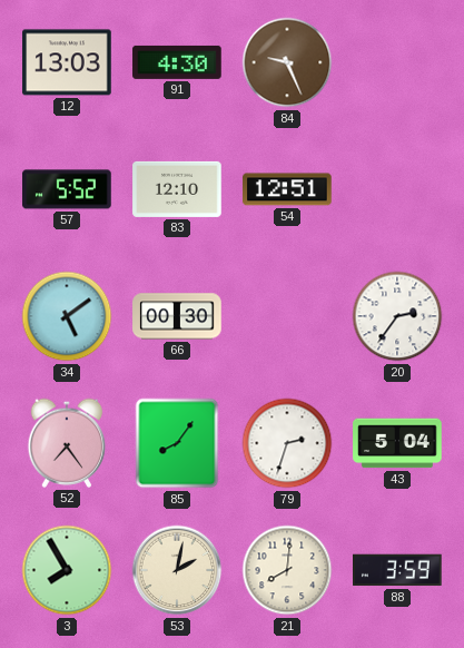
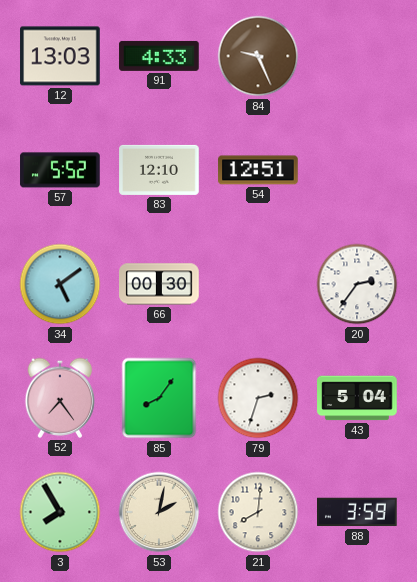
91: 4:30 -> 4:33 (159, 56)
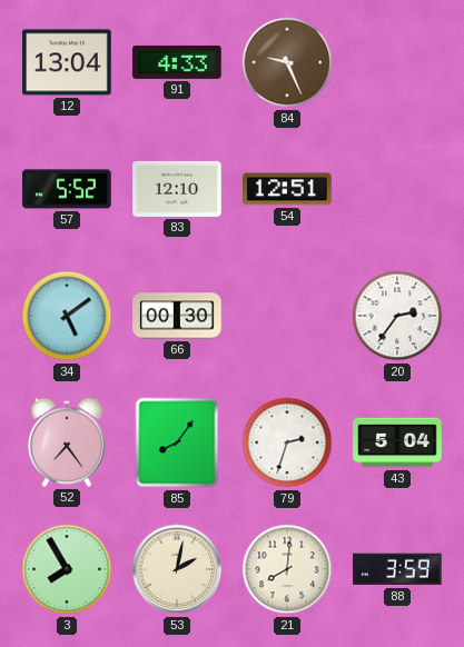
12: 13:03 -> 13:04 (67, 62)
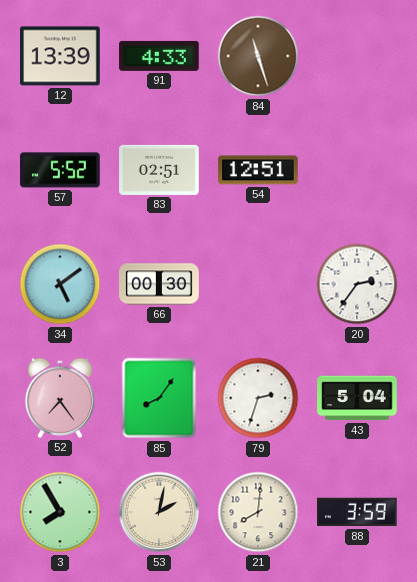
12: 13:04 -> 13:39 (60, 56)
84: 9:26 -> 11:27 (258, 56)
83: 12:10 -> 02:51 (159, 170)
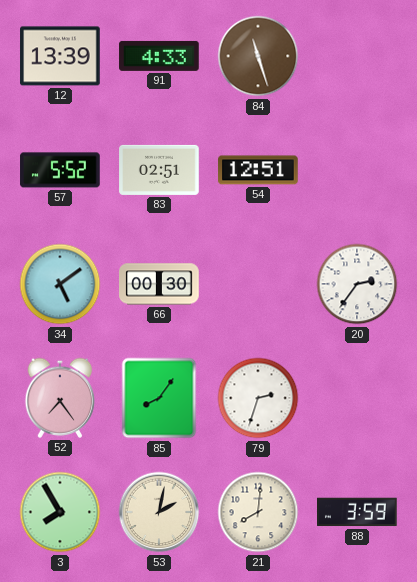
43: 5:04 -> none (357, 398)
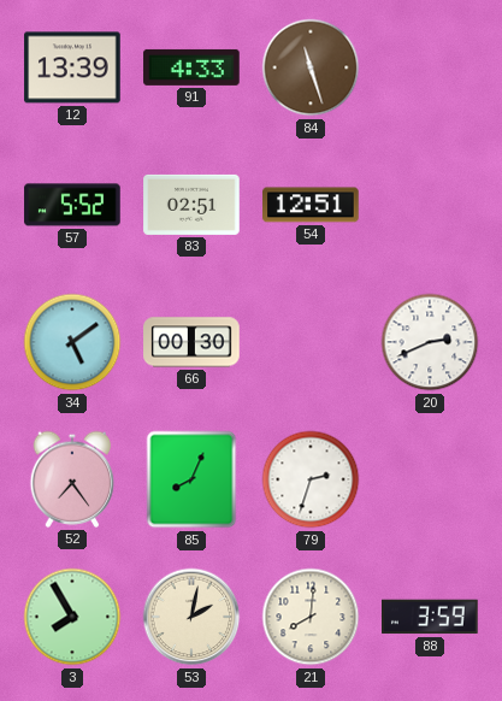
20: 2:36 -> 2:41 (430, 342)
85: 8:06 -> 8:04 (191, 479)
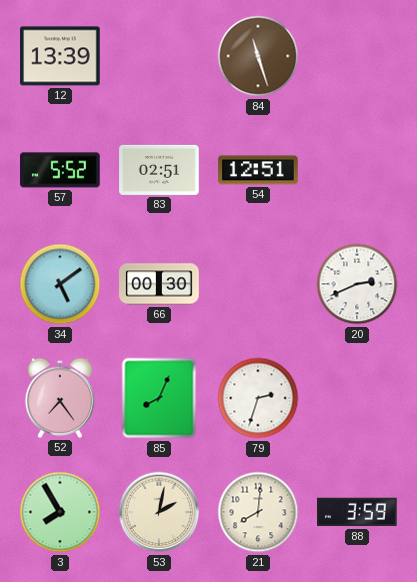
91: 4:33 -> none (191, 67)
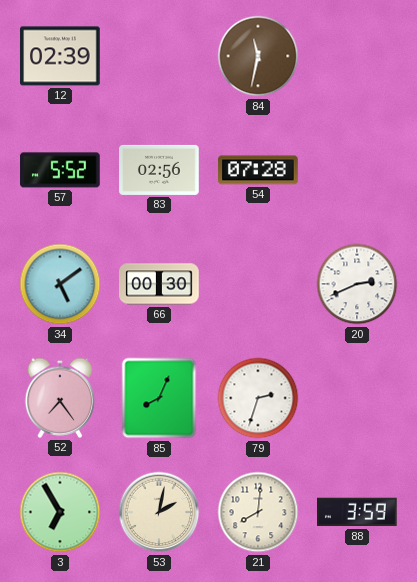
12: 13:39 -> 02:39 (60, 56)
84: 11:27 -> 11:32 (258, 56)
83: 02:51 -> 02:56 (159, 170)
54: 12:51 -> 07:28 (258, 170)
3: 7:55 -> 6:55 (60, 512)
